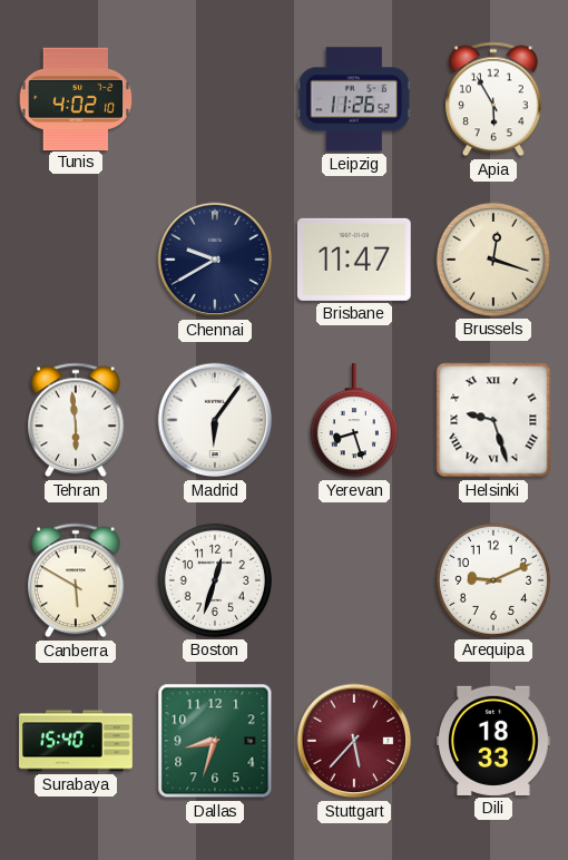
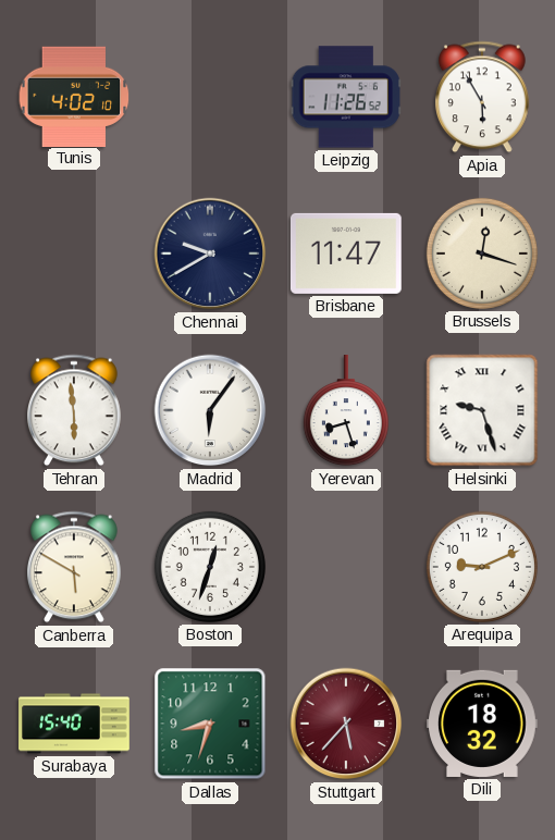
Dili: 18:33 -> 18:32 (483, 724)
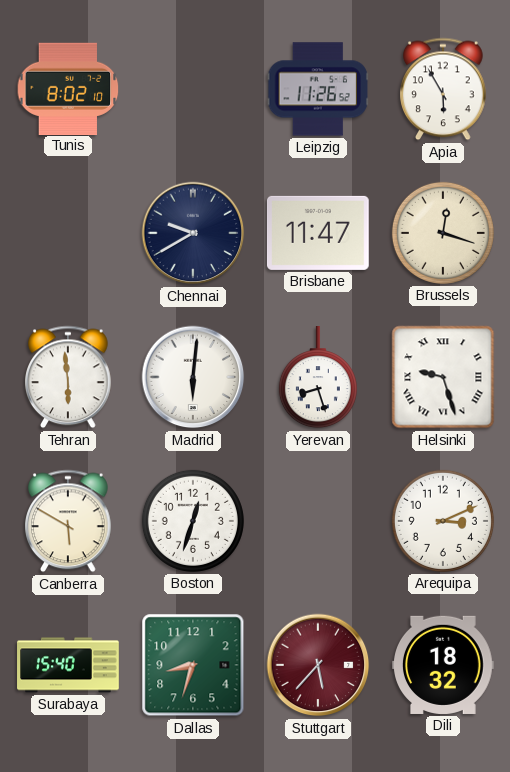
Tunis: 4:02 -> 8:02 (68, 88)
Madrid: 6:06 -> 6:01 (193, 377)
Arequipa: 9:11 -> 3:11 (443, 521)
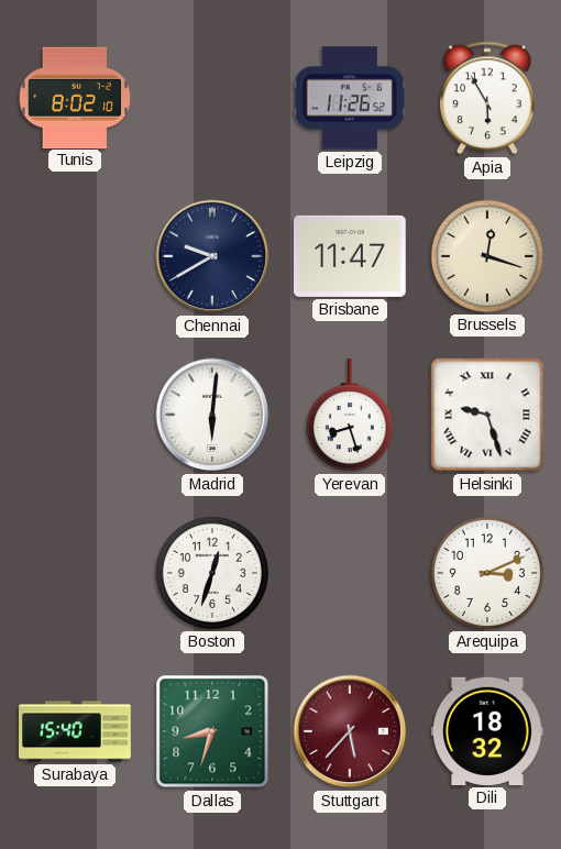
Tehran: 5:59 -> none (69, 377)
Canberra: 5:50 -> none (69, 521)
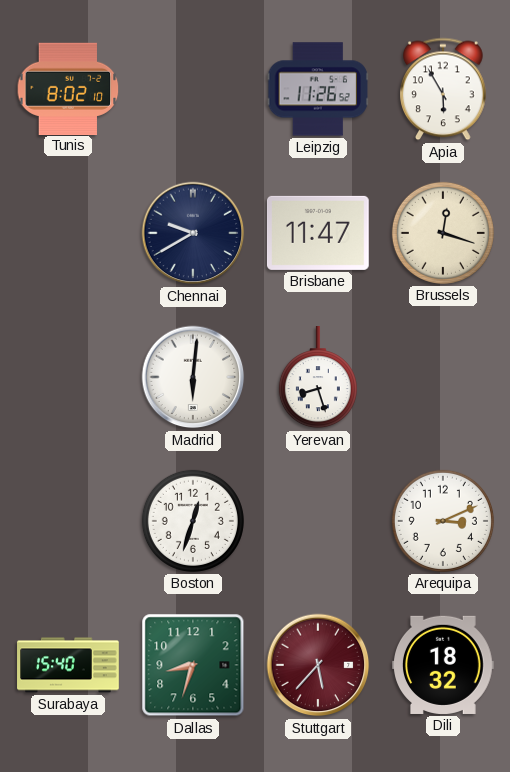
Helsinki: 9:27 -> none (487, 415)
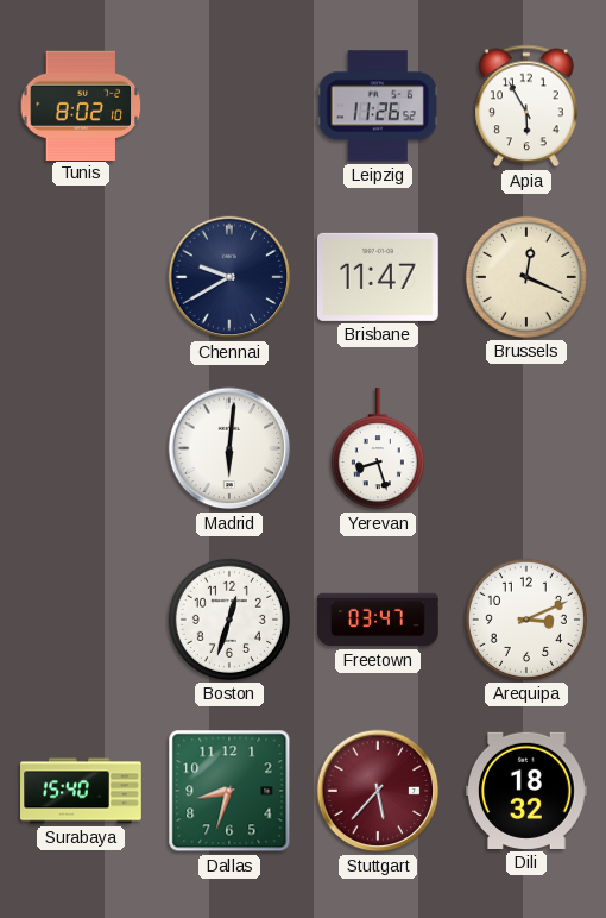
Brussels: 12:18 -> 12:19 (526, 277)
Freetown: none -> 03:47 (378, 620)
